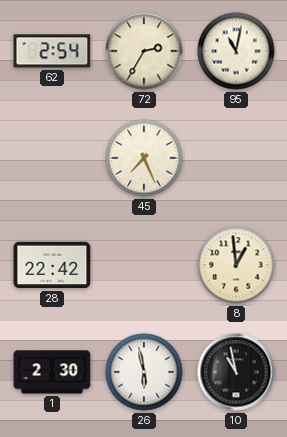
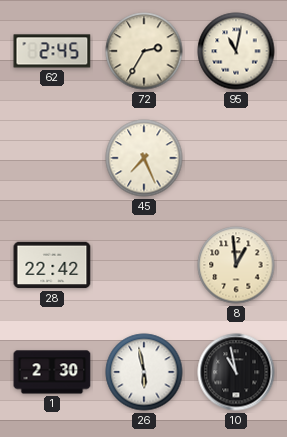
62: 2:54 -> 2:45 (52, 51)
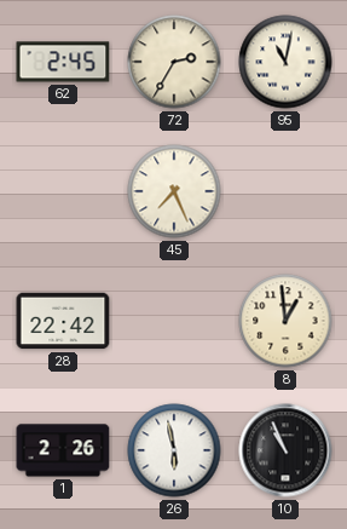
1: 2:30 -> 2:26 (63, 450)
10: 10:58 -> 10:56 (285, 450)
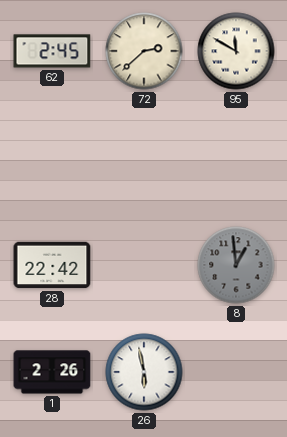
72: 2:35 -> 2:38 (144, 51)
95: 11:02 -> 11:50 (236, 51)
45: 7:26 -> none (174, 191)
8 dial: cream -> grey (236, 265)
10: 10:56 -> none (285, 450)
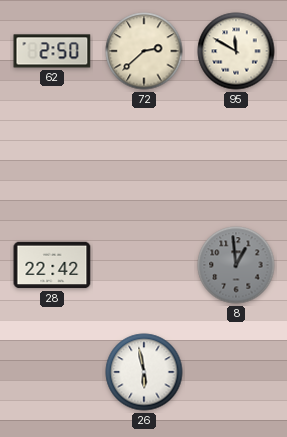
62: 2:45 -> 2:50 (52, 51)
1: 2:26 -> none (52, 372)
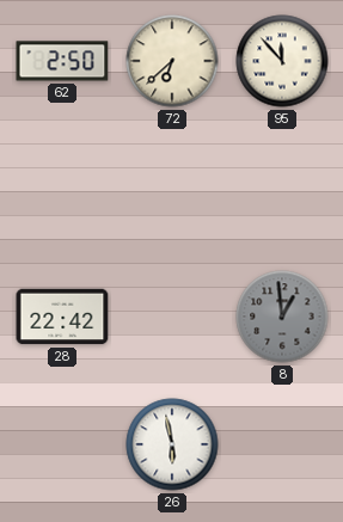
72: 2:38 -> 6:38 (172, 61)
95: 11:50 -> 11:53 (282, 61)
